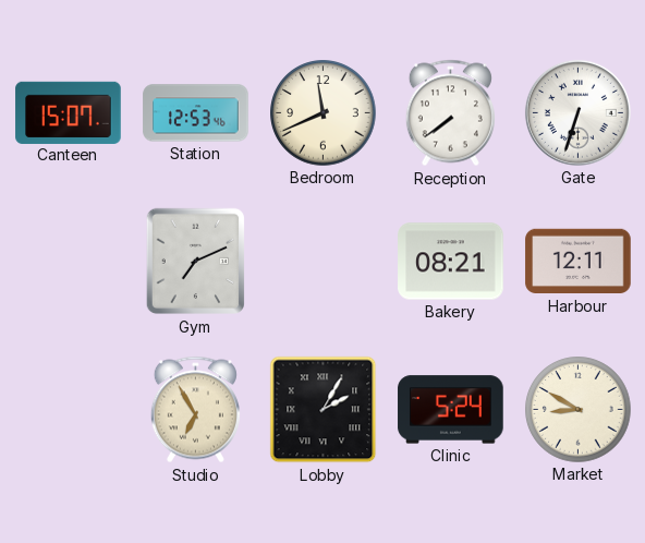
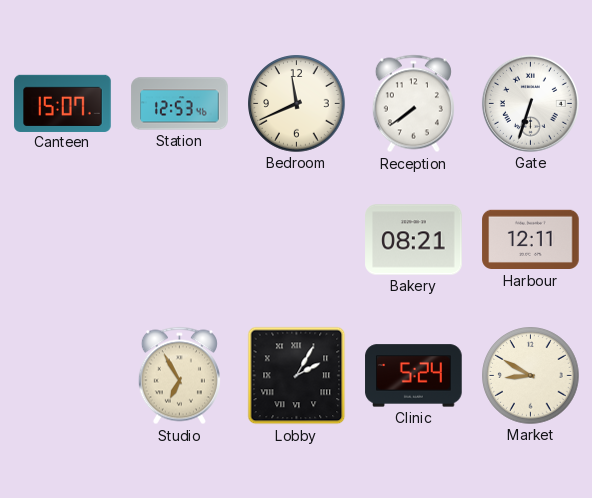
Gym: 7:11 -> none (195, 262)
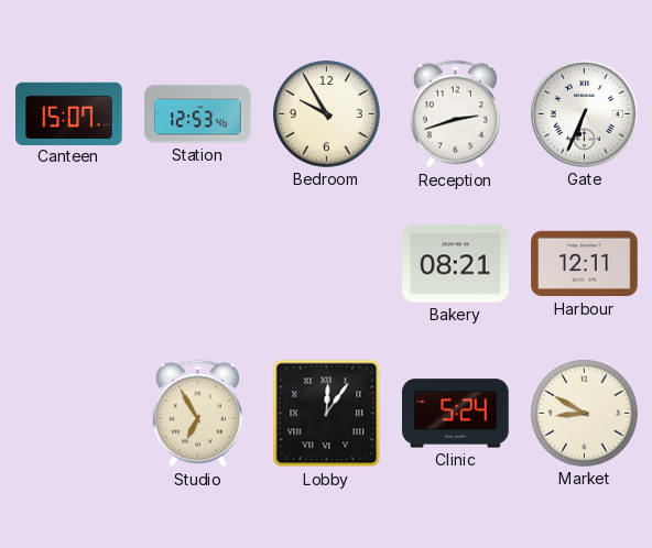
Bedroom: 11:41 -> 9:55 (327, 114)
Reception: 7:39 -> 2:42 (455, 114)
Gate: 6:33 -> 6:34 (584, 113)
Lobby: 2:05 -> 12:06 (327, 414)
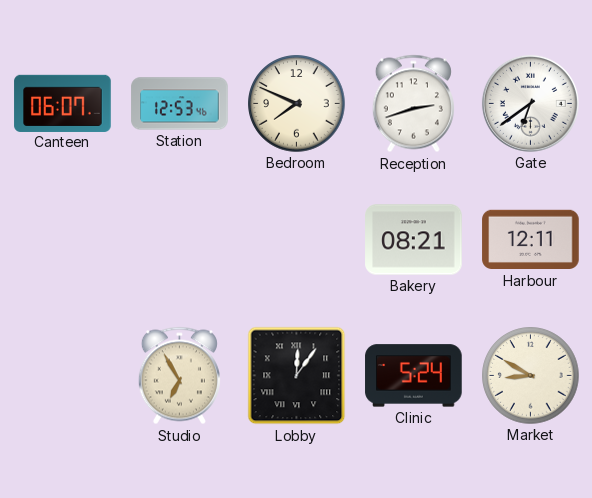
Canteen: 15:07 -> 06:07 (63, 103)
Bedroom: 9:55 -> 7:49 (297, 104)
Gate: 6:34 -> 6:39 (530, 103)
